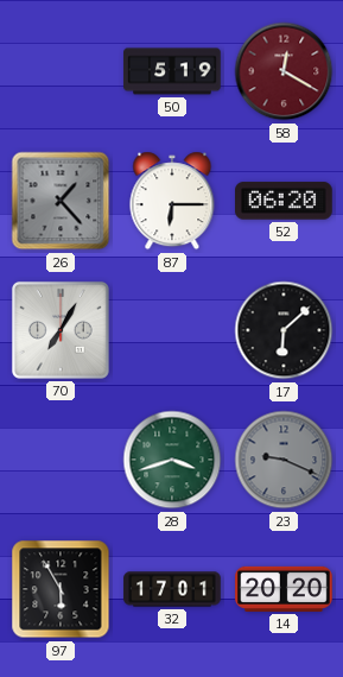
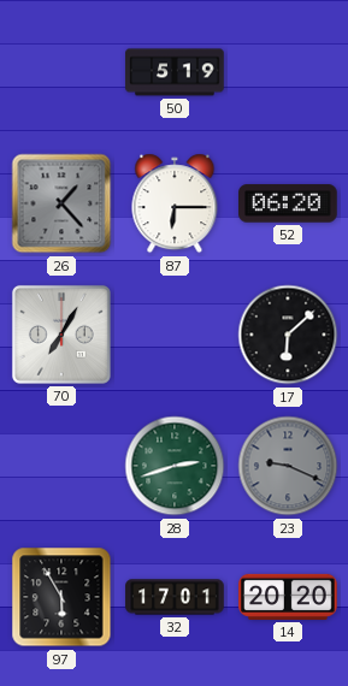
58: 12:20 -> none (284, 71)
28: 3:42 -> 2:42 (175, 466)
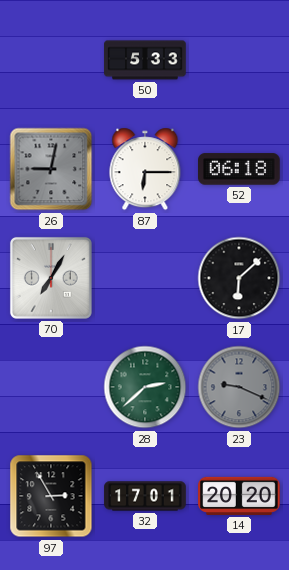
50: 5:19 -> 5:33 (145, 60)
26: 1:23 -> 9:02 (51, 169)
52: 06:20 -> 06:18 (240, 169)
28: 2:42 -> 2:38 (145, 387)
97: 5:55 -> 2:55 (51, 496)
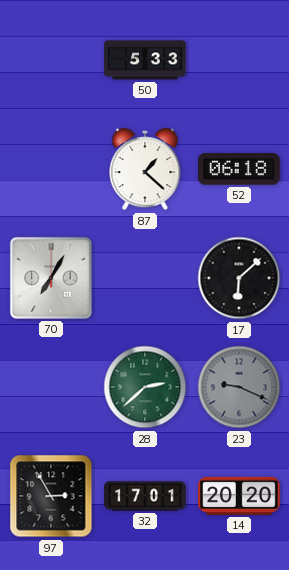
26: 9:02 -> none (51, 169)
87: 6:15 -> 1:22 (145, 169)
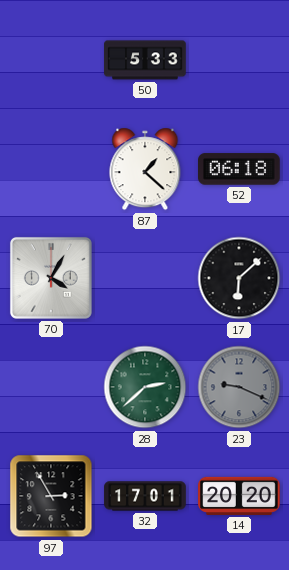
70: 7:05 -> 4:05 (51, 278)
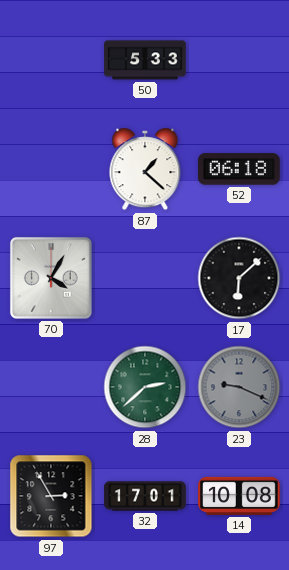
14: 20:20 -> 10:08 (239, 496)
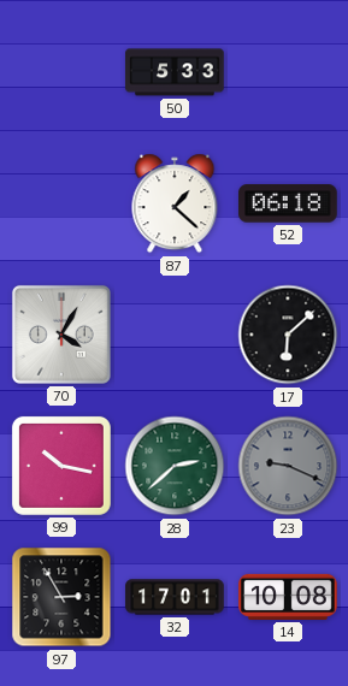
99: none -> 10:17 (61, 466)
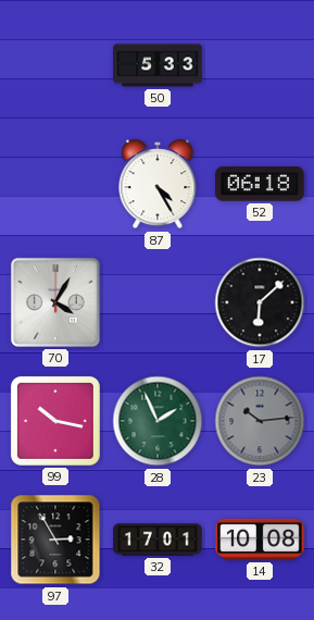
87: 1:22 -> 4:25 (158, 184)
28: 2:38 -> 1:56 (158, 421)
23: 9:19 -> 10:14 (260, 421)
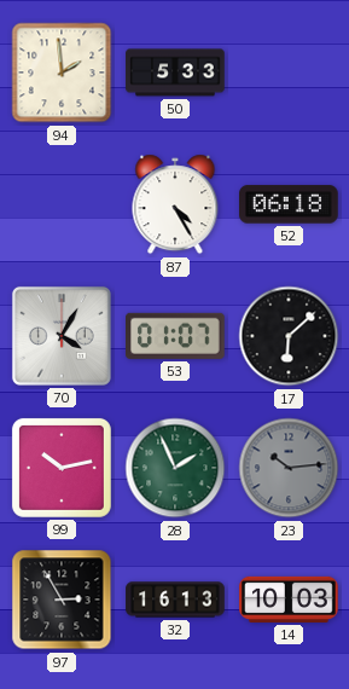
94: none -> 1:59 (62, 73)
53: none -> 01:07 (176, 336)
99: 10:17 -> 10:13 (62, 468)
32: 17:01 -> 16:13 (175, 600)
14: 10:08 -> 10:03 (289, 600)
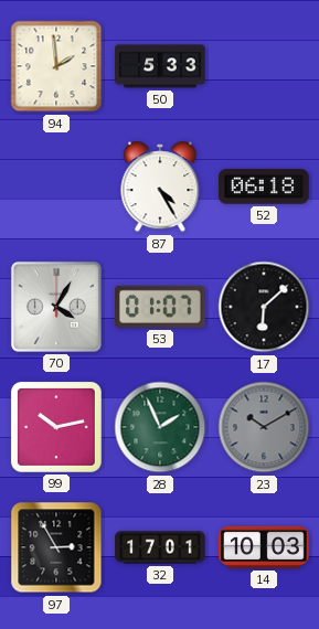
23: 10:14 -> 10:10 (264, 427)
32: 16:13 -> 17:01 (160, 547)
